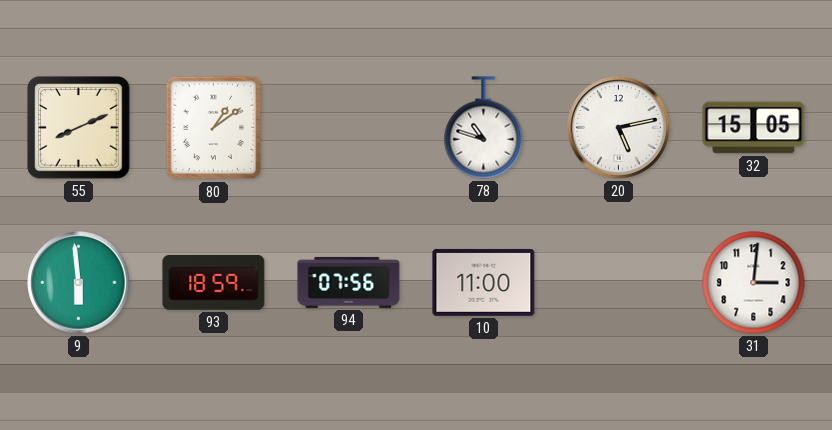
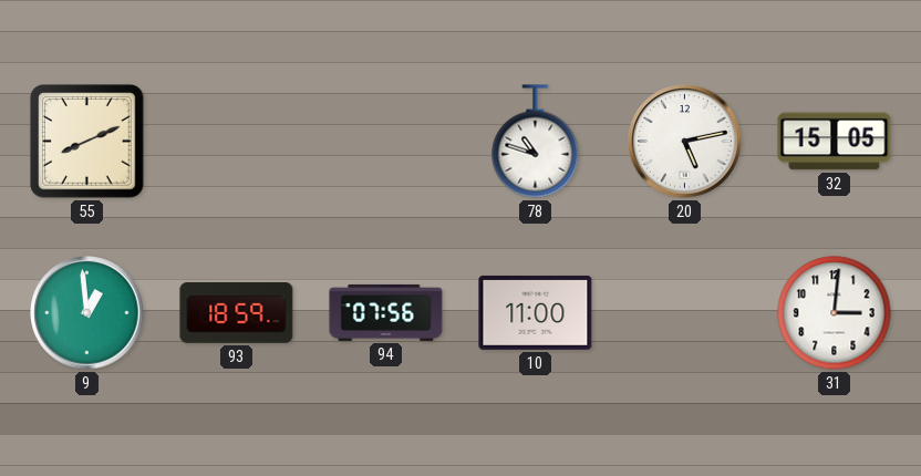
80: 1:09 -> none (214, 128)
9: 5:59 -> 12:59 (87, 313)
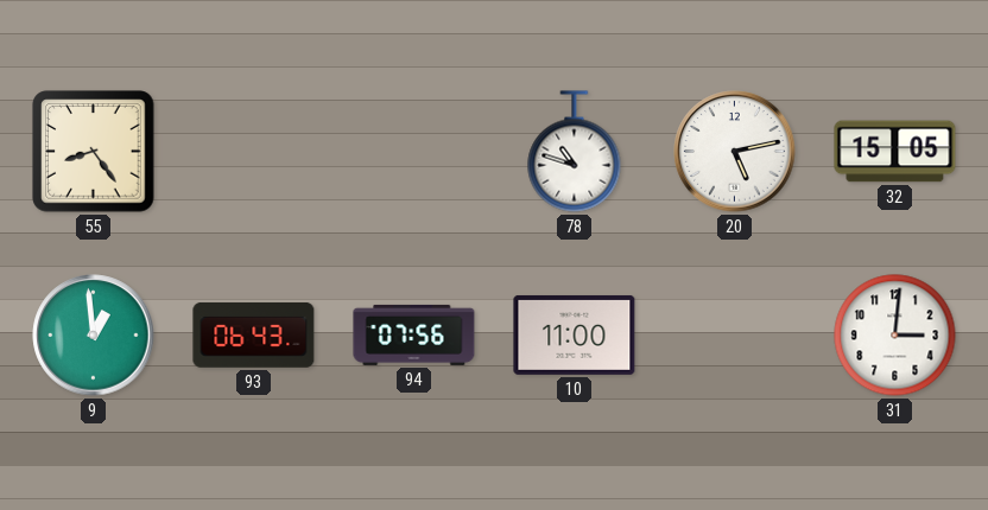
55: 8:11 -> 8:24 (94, 152)
93: 18:59 -> 06:43 (254, 336)
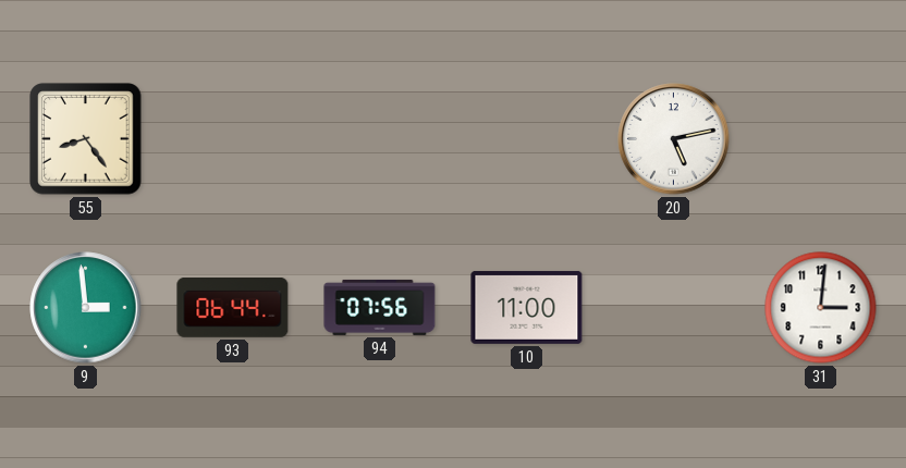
78: 10:48 -> none (575, 152)
32: 15:05 -> none (895, 152)
9: 12:59 -> 2:59 (86, 308)
93: 06:43 -> 06:44 (233, 308)
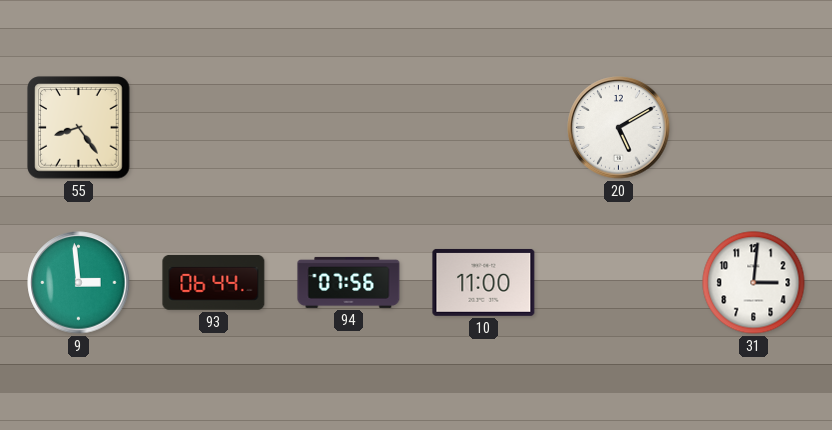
20: 5:13 -> 5:10 (619, 128)
